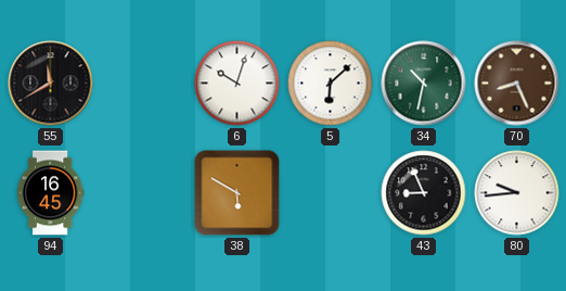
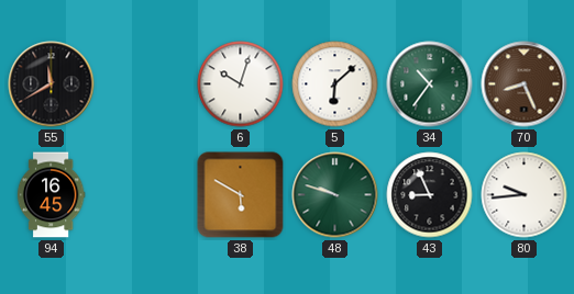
34: 10:32 -> 10:36 (430, 84)
48: none -> 9:48 (335, 195)
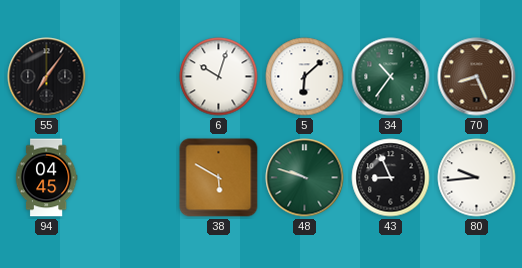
55: 11:40 -> 7:06 (47, 77)
94: 16:45 -> 04:45 (46, 178)
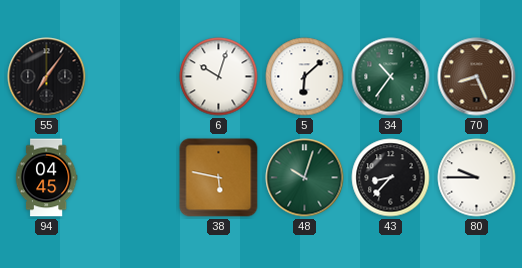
38: 5:50 -> 5:47 (219, 178)
48: 9:48 -> 10:03 (305, 178)
43: 8:56 -> 8:37 (391, 178)
80: 9:44 -> 9:45 (477, 178)
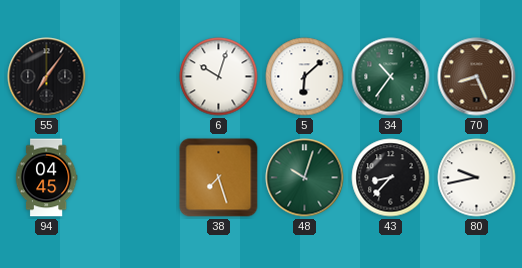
38: 5:47 -> 7:27 (219, 178)
80: 9:45 -> 9:43 (477, 178)
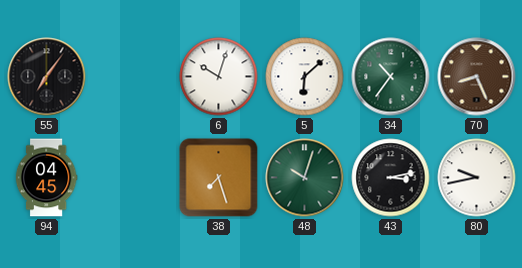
43: 8:37 -> 3:13 (391, 178)
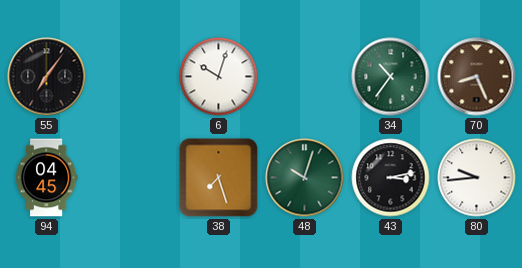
5: 6:08 -> none (305, 77)
80: 9:43 -> 9:44 (477, 178)
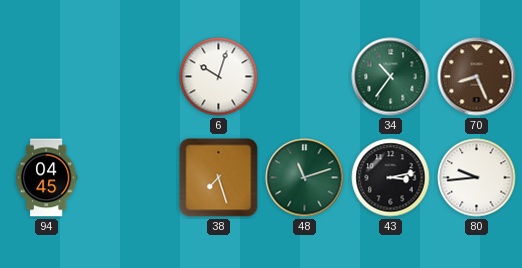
55: 7:06 -> none (47, 77)
48: 10:03 -> 11:12 (305, 178)
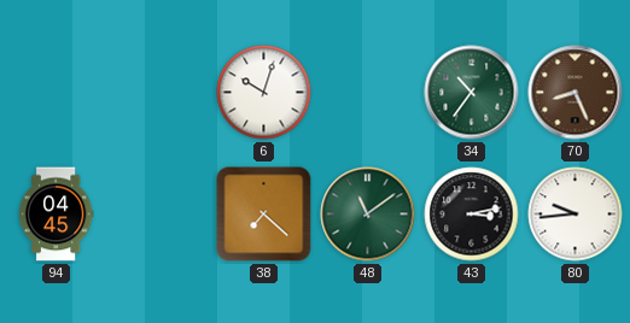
38: 7:27 -> 7:22 (264, 215)
48: 11:12 -> 11:09 (368, 215)
